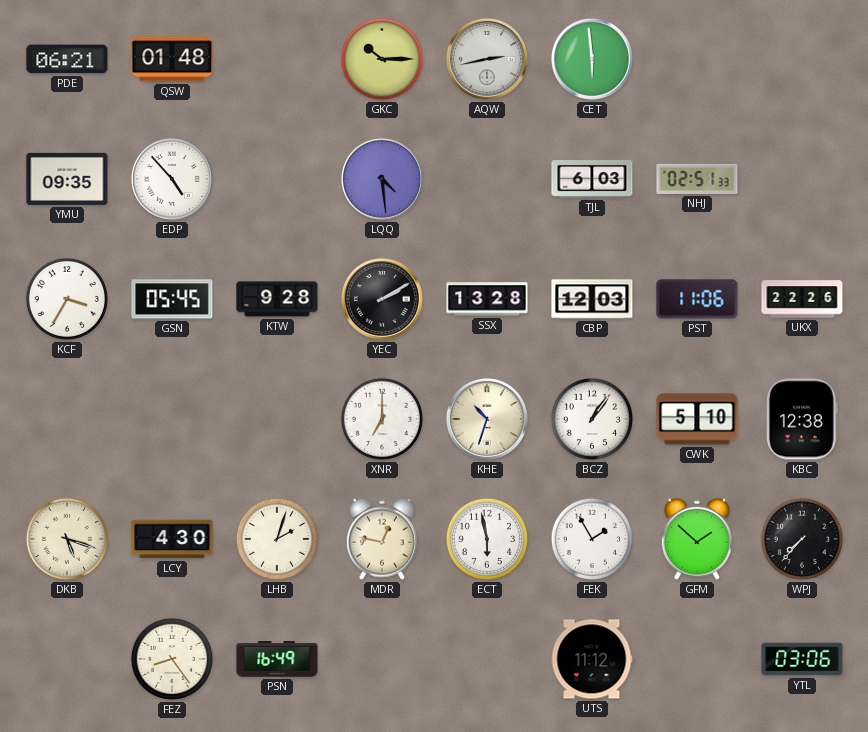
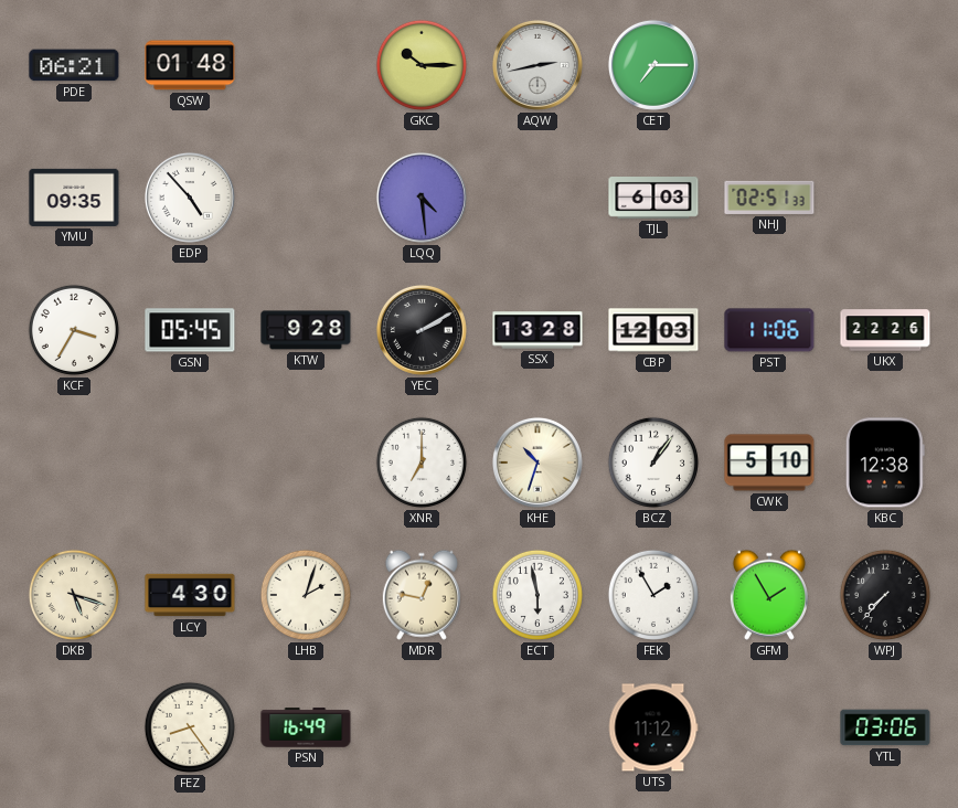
CET: 5:59 -> 7:15 (653, 65)
GFM: 1:52 -> 1:55 (769, 595)
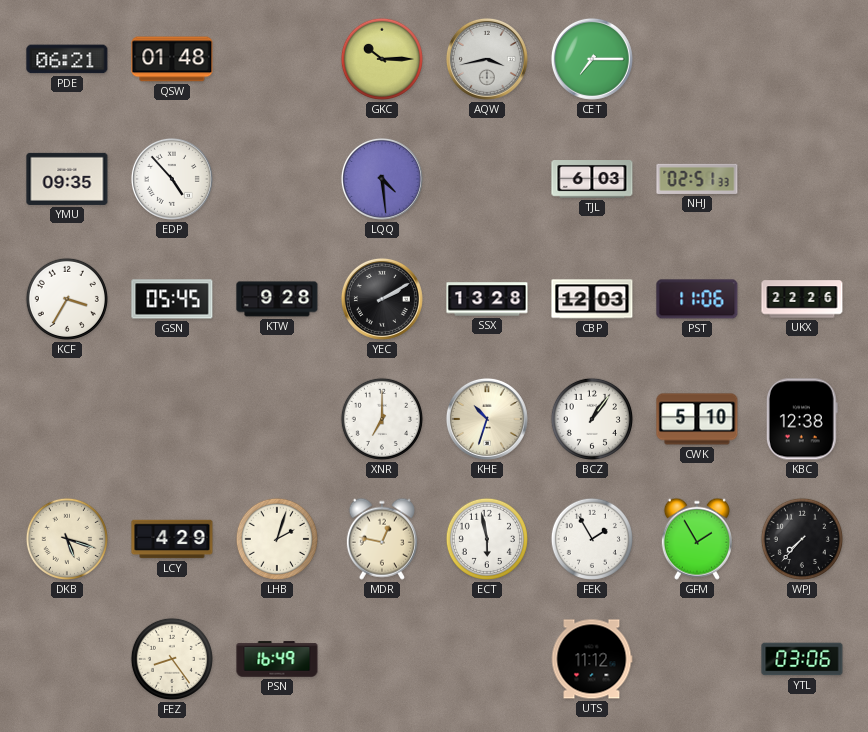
AQW: 2:43 -> 3:43 (487, 59)
LCY: 4:30 -> 4:29 (172, 539)
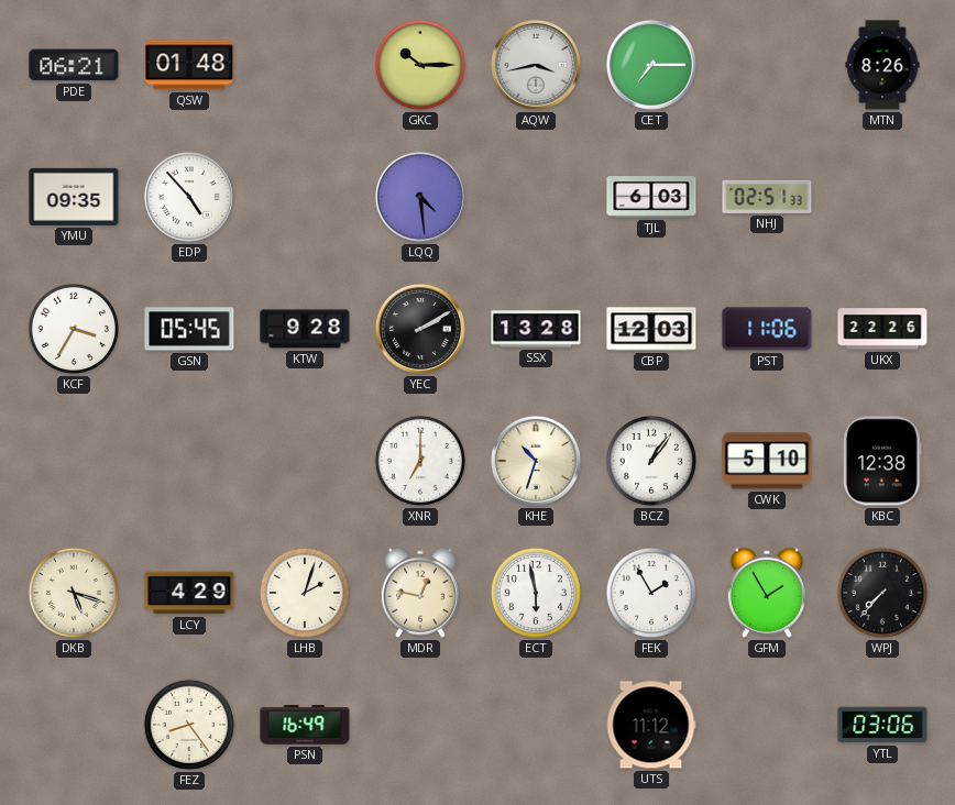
MTN: none -> 8:26 (882, 65)
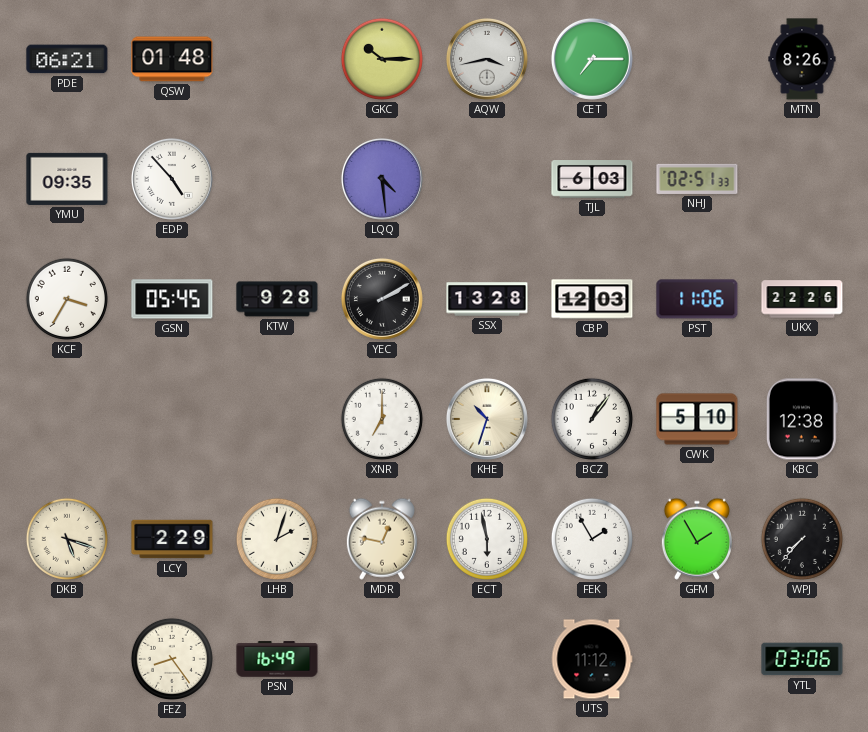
LCY: 4:29 -> 2:29 (172, 539)
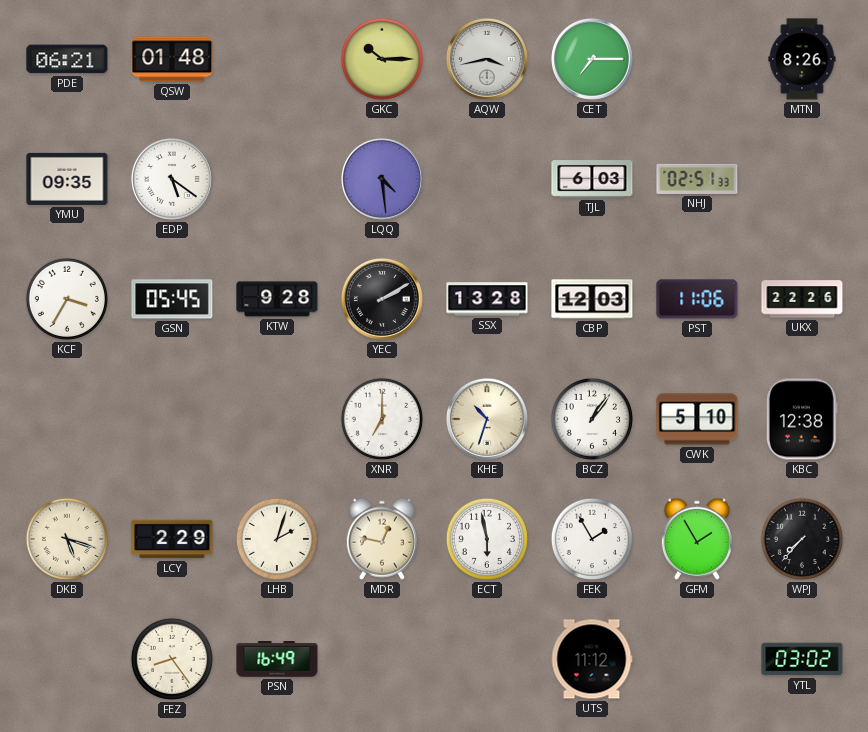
EDP: 4:53 -> 5:21 (172, 179)
YTL: 03:06 -> 03:02 (802, 659)
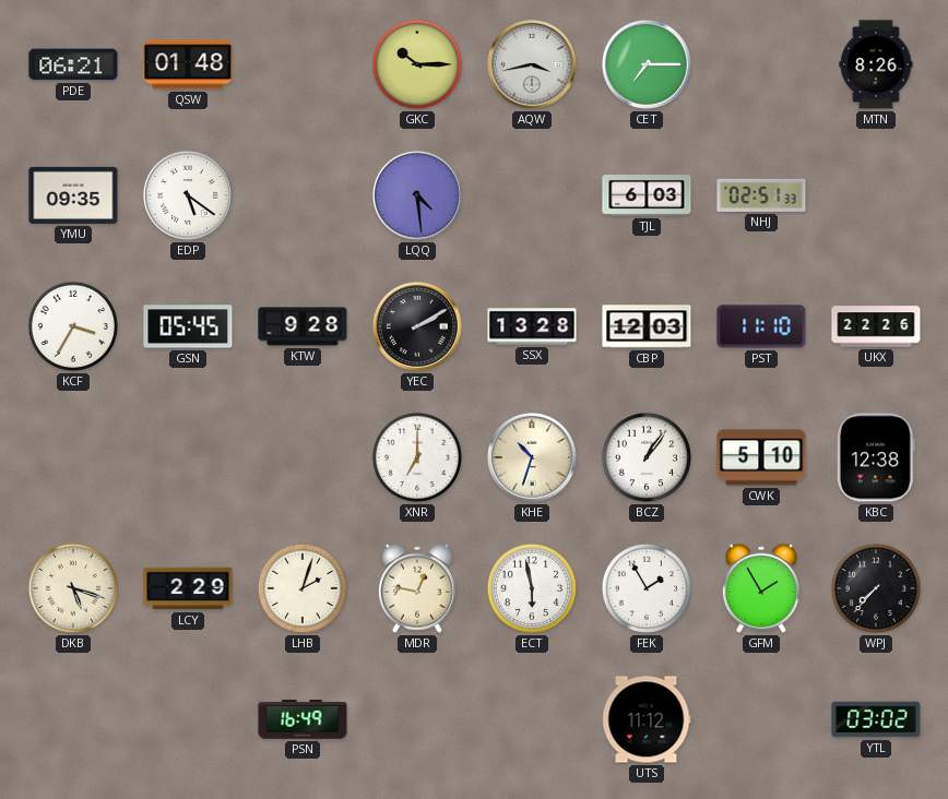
PST: 11:06 -> 11:10 (761, 326)
FEZ: 8:24 -> none (172, 659)
